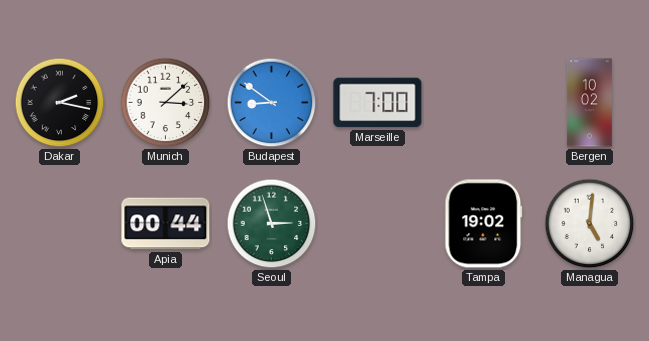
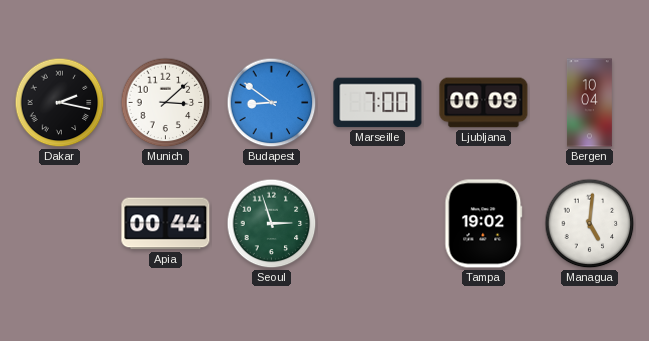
Ljubljana: none -> 00:09 (484, 103)
Bergen: 10:02 -> 10:04 (589, 103)
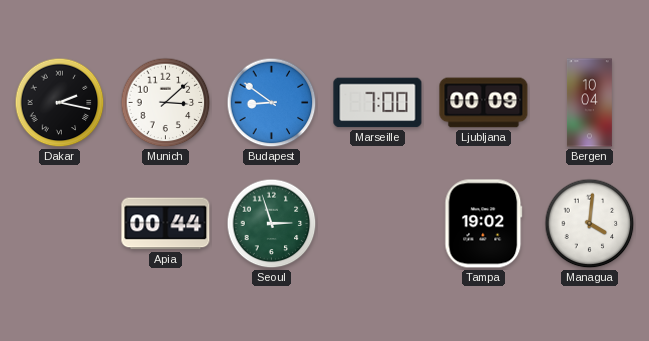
Managua: 5:01 -> 4:01 (590, 224)
